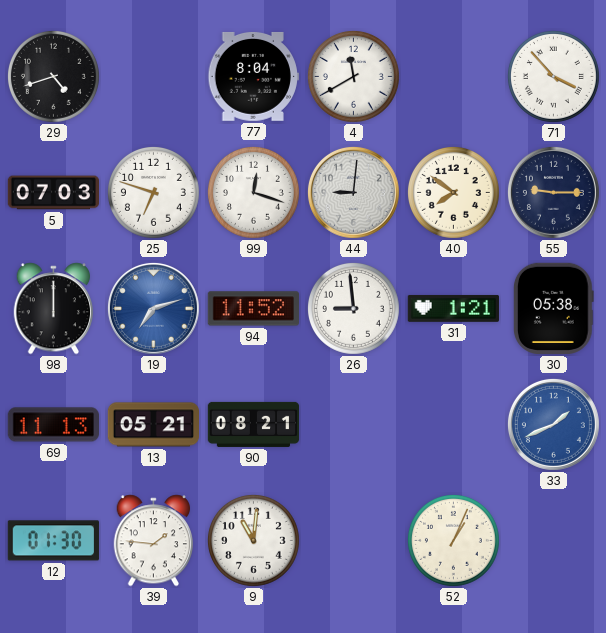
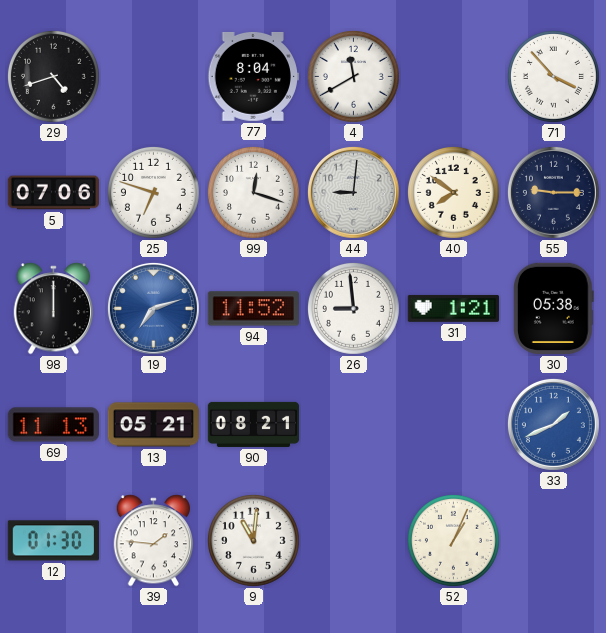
5: 07:03 -> 07:06 (53, 193)
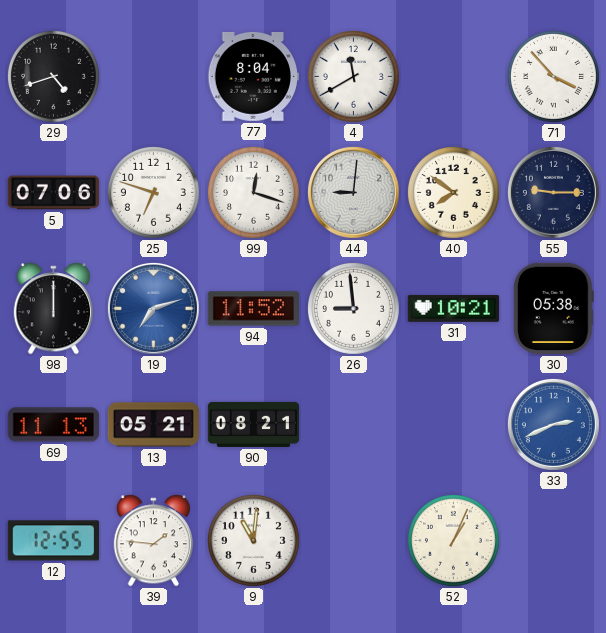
31: 1:21 -> 10:21 (453, 308)
33: 1:41 -> 2:41 (553, 424)
12: 01:30 -> 12:55 (53, 541)
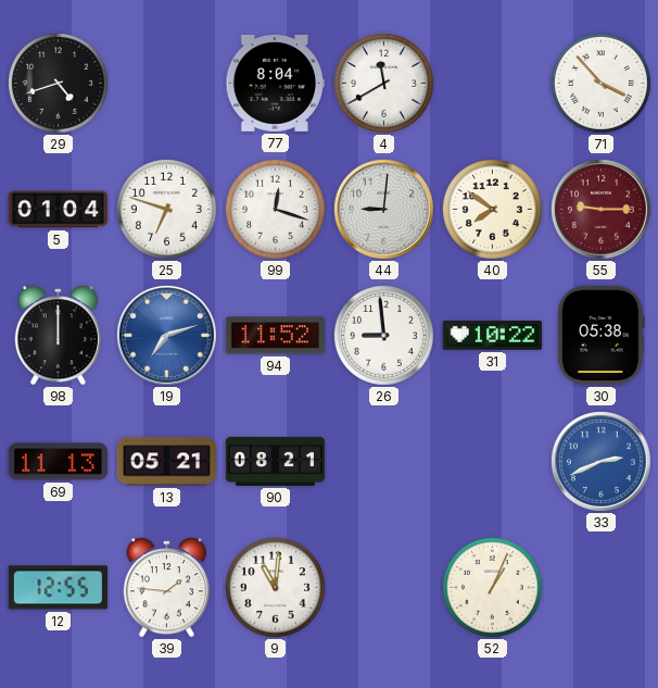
5: 07:06 -> 01:04 (58, 210)
55 dial: navy -> burgundy (600, 209)
31: 10:21 -> 10:22 (492, 335)
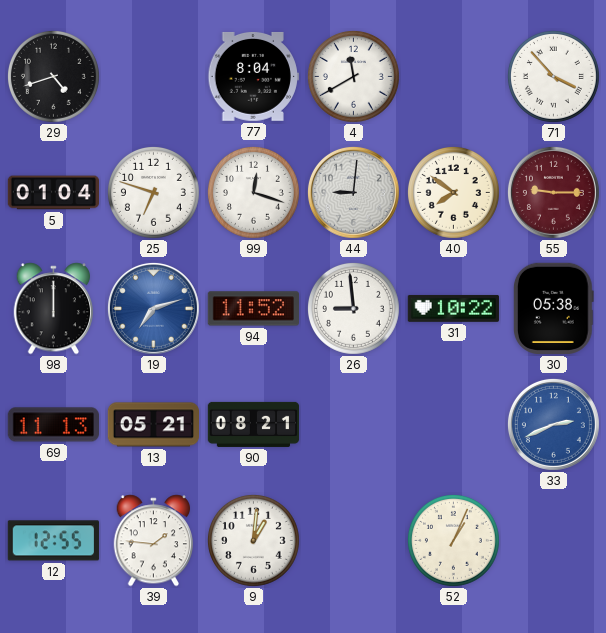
9: 11:01 -> 1:01 (253, 540)
